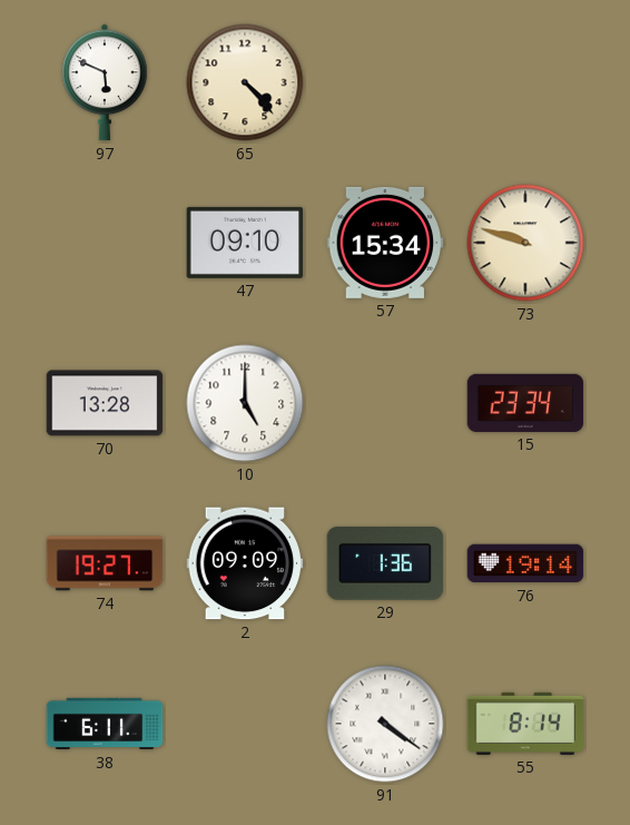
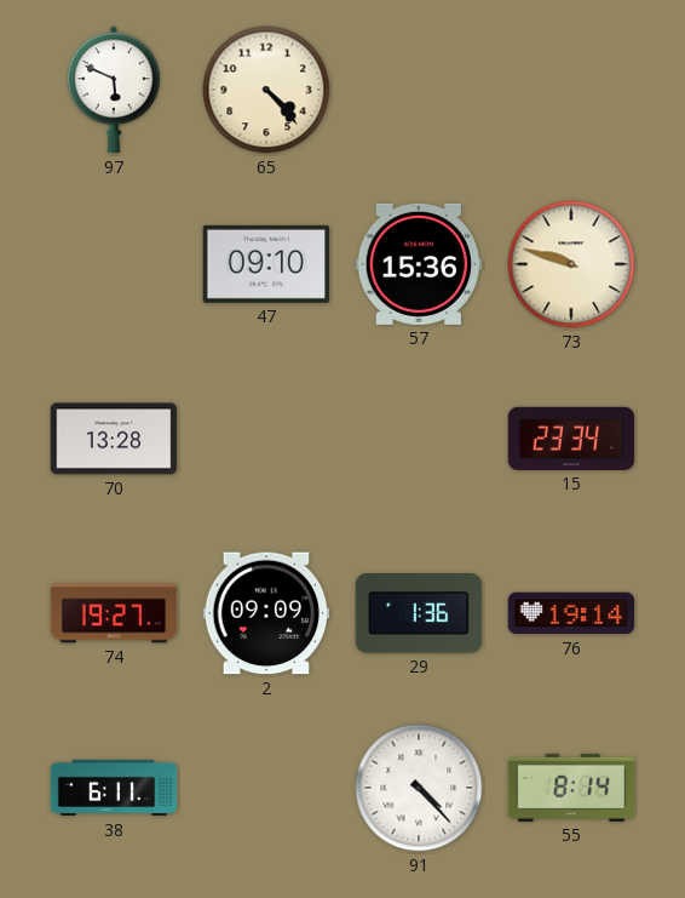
57: 15:34 -> 15:36 (419, 264)
10: 5:00 -> none (245, 403)
91: 4:21 -> 4:23 (419, 788)
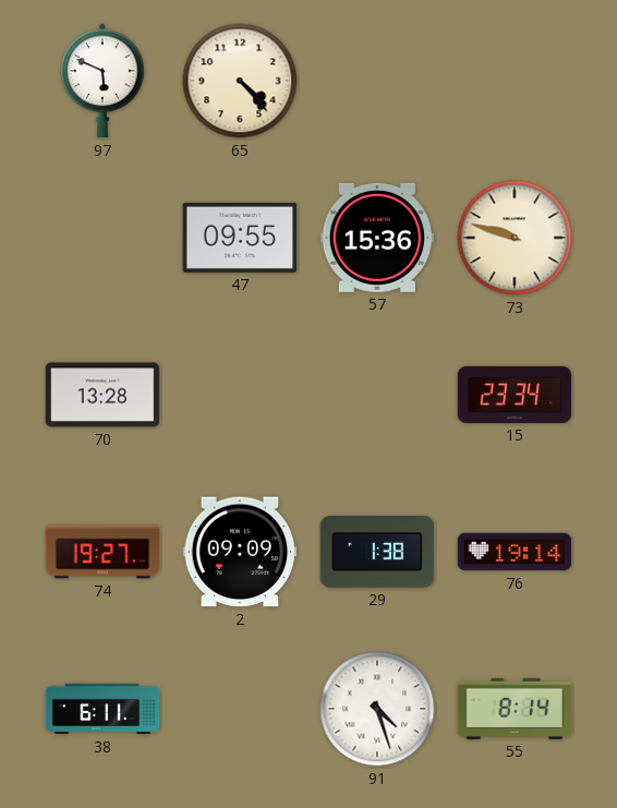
47: 09:10 -> 09:55 (240, 238)
29: 1:36 -> 1:38 (377, 553)
91: 4:23 -> 4:27 (377, 709)
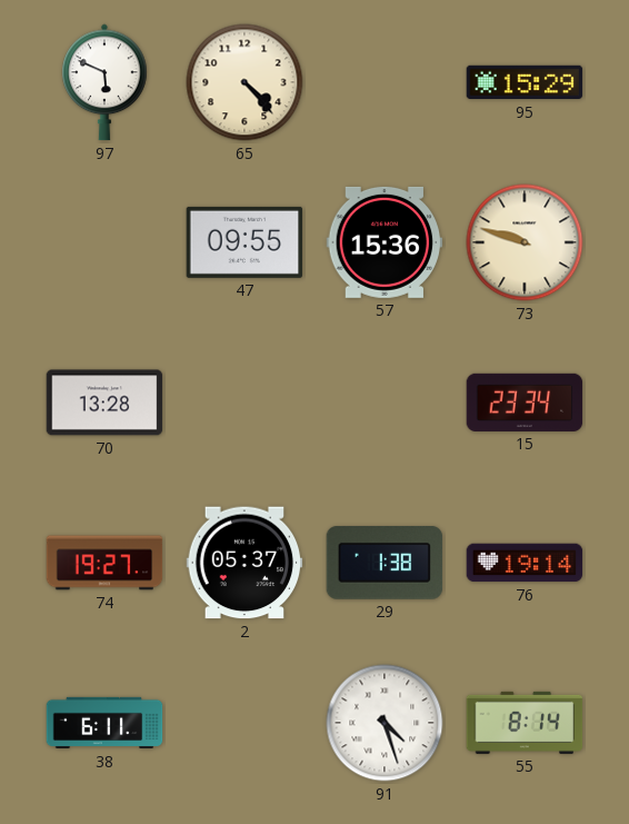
95: none -> 15:29 (525, 82)
2: 09:09 -> 05:37 (244, 563)
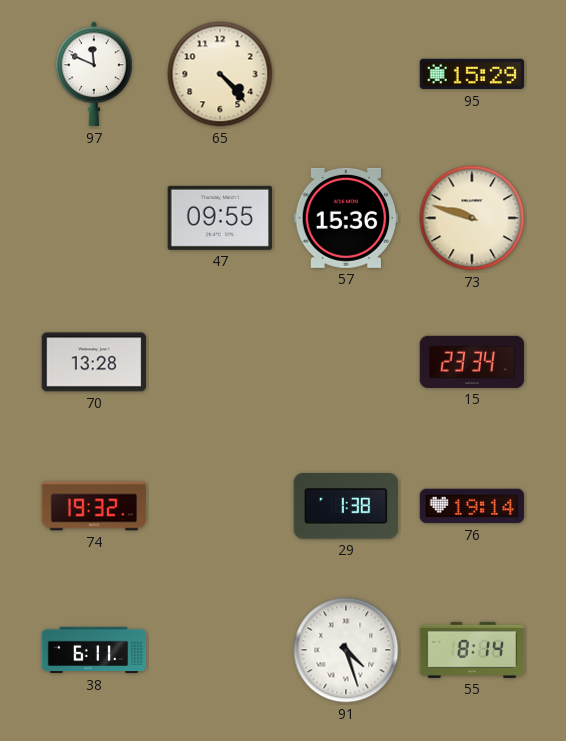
97: 5:49 -> 11:49 (94, 74)
74: 19:27 -> 19:32 (94, 506)
2: 05:37 -> none (244, 563)
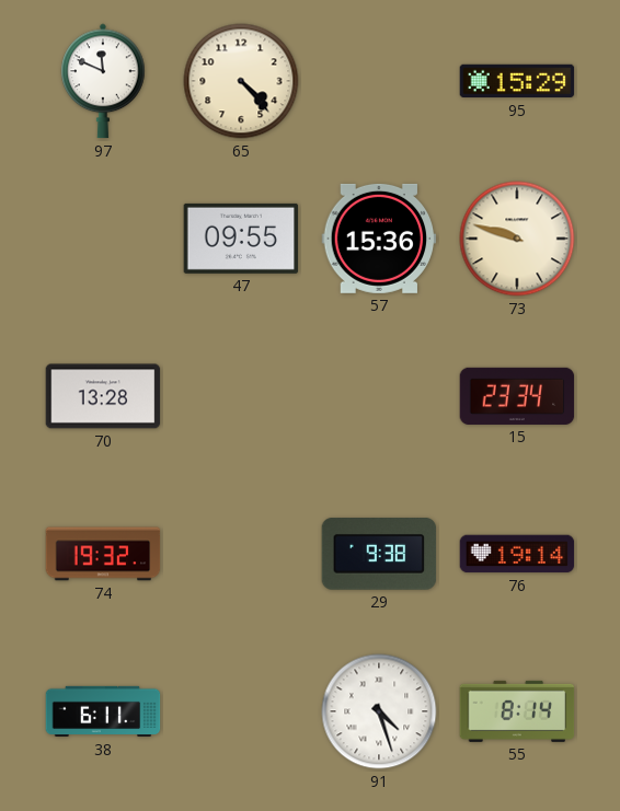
29: 1:38 -> 9:38 (379, 555)
